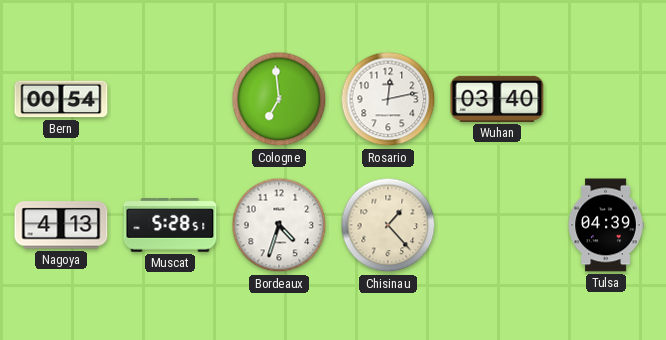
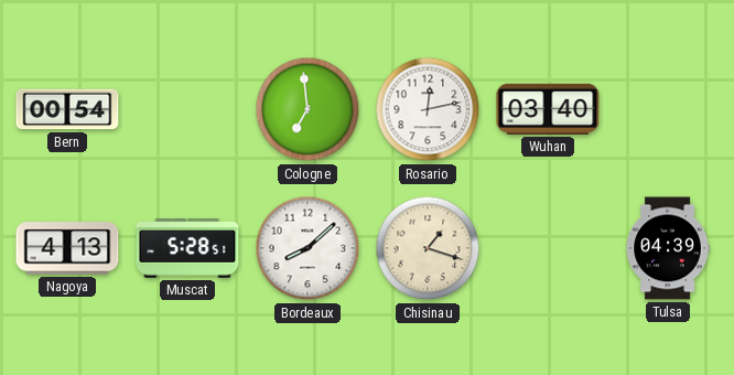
Bordeaux: 4:33 -> 8:08 (307, 248)
Chisinau: 1:23 -> 1:18 (428, 248)
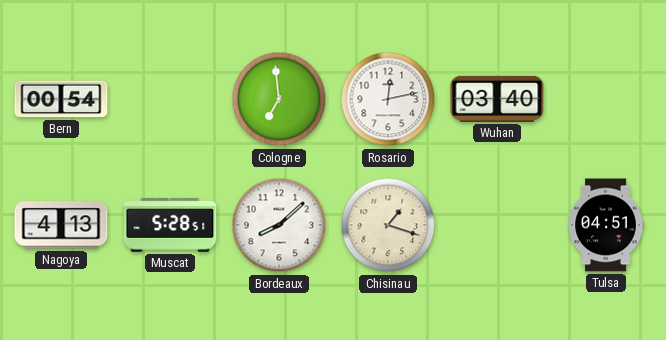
Tulsa: 04:39 -> 04:51 (606, 225)
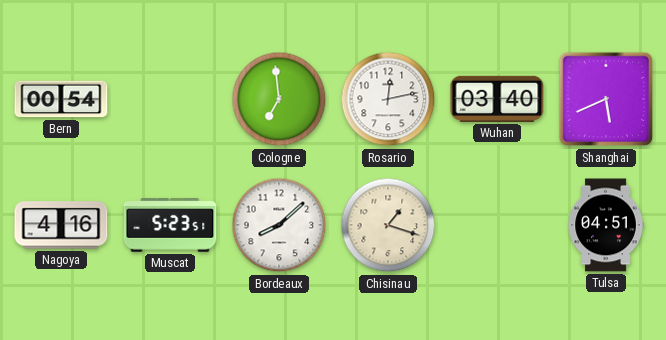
Shanghai: none -> 5:41 (606, 99)
Nagoya: 4:13 -> 4:16 (61, 225)
Muscat: 5:28 -> 5:23 (170, 225)
